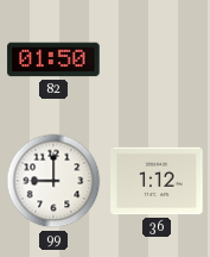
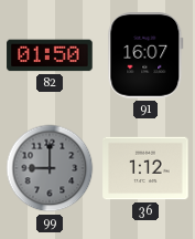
91: none -> 16:07 (145, 55)
99 dial: white -> grey (50, 168)
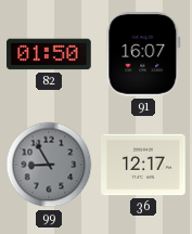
99: 9:00 -> 8:55 (49, 165)
36: 1:12 -> 12:17 (143, 165)
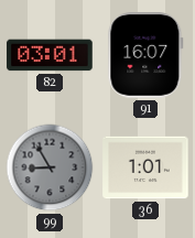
82: 01:50 -> 03:01 (50, 55)
36: 12:17 -> 1:01 (145, 167)
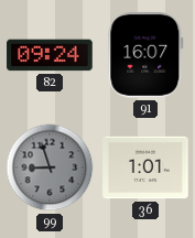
82: 03:01 -> 09:24 (50, 55)
99: 8:55 -> 8:57 (50, 167)
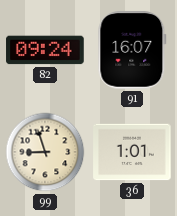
99 dial: grey -> cream (45, 152)
